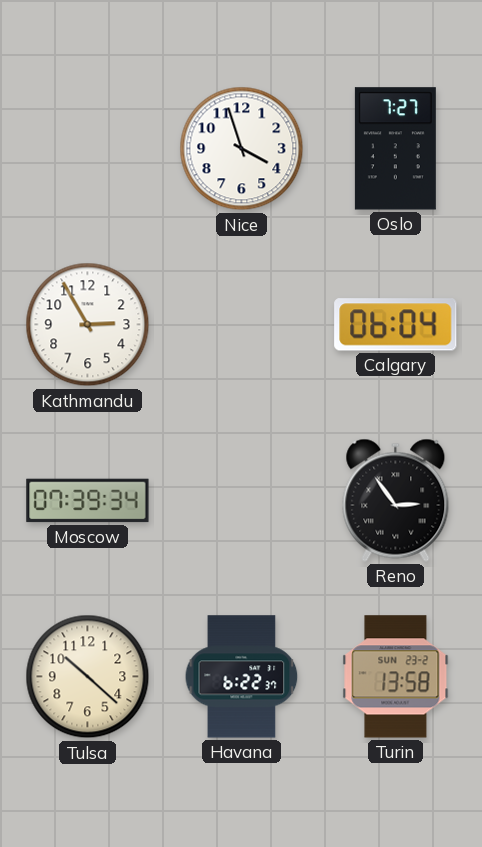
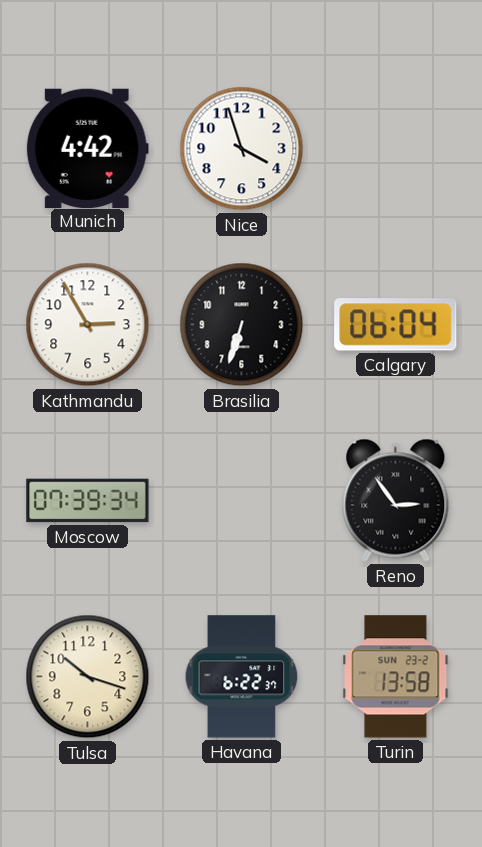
Munich: none -> 4:42 (87, 148)
Oslo: 7:27 -> none (395, 149)
Brasilia: none -> 6:33 (242, 325)
Tulsa: 10:22 -> 10:18 (88, 677)
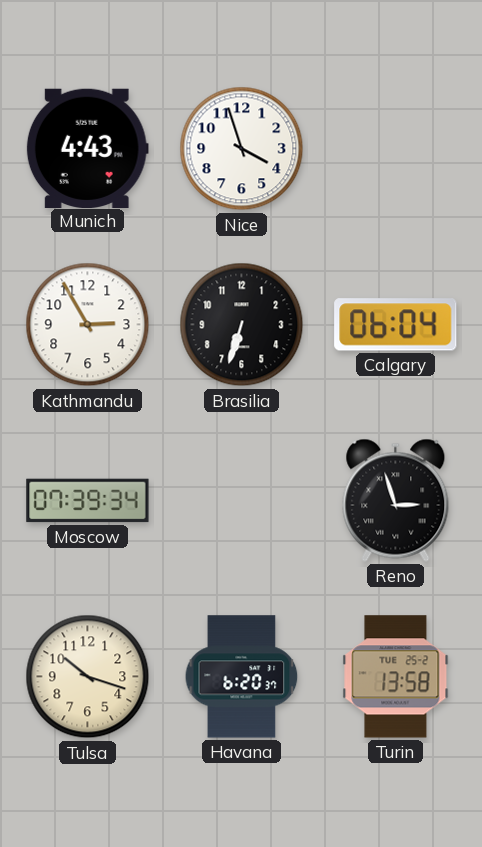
Munich: 4:42 -> 4:43 (87, 148)
Reno: 2:54 -> 2:57 (396, 500)
Havana: 6:22 -> 6:20 (242, 677)
Turin date: SUN 23-2 -> TUE 25-2 (396, 677)
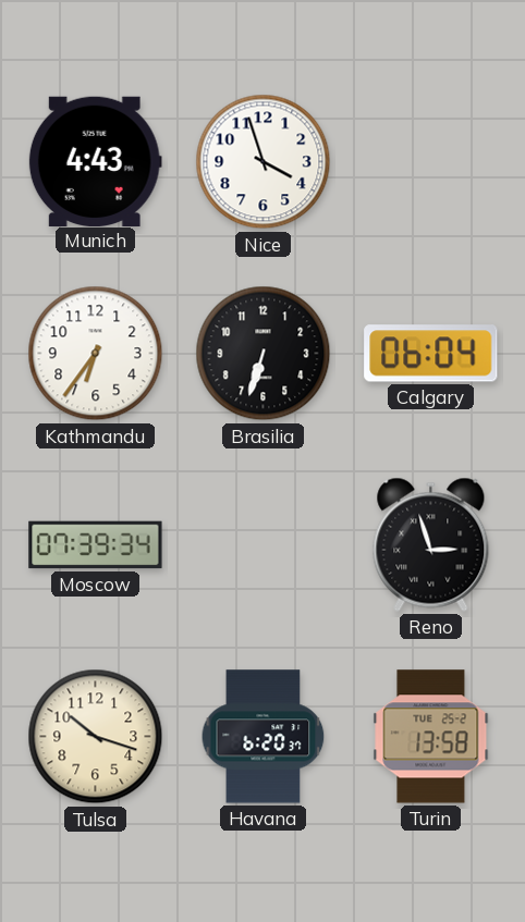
Kathmandu: 2:55 -> 6:36 (96, 354)
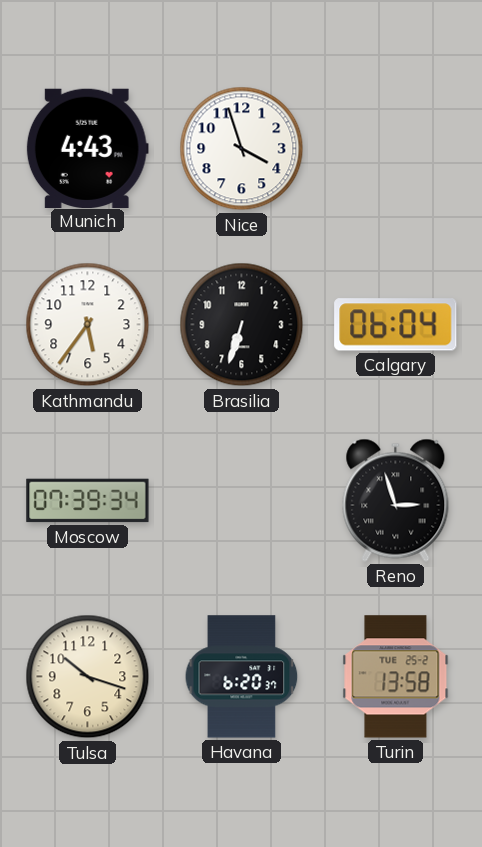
Kathmandu: 6:36 -> 5:36 (88, 325)
